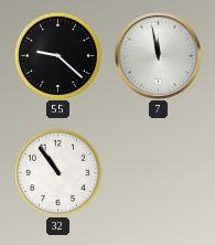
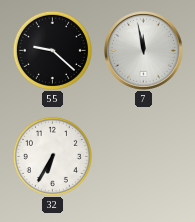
32: 10:54 -> 6:35 (52, 156)
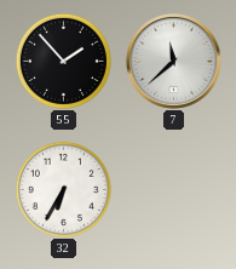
55: 9:22 -> 1:53 (63, 61)
7: 11:58 -> 11:38 (174, 62)
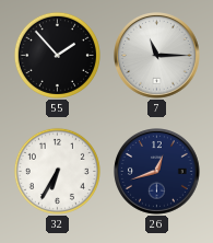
7: 11:38 -> 11:15 (157, 56)
26: none -> 12:42 (157, 172)
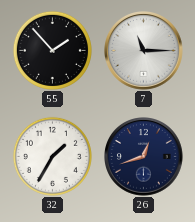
32: 6:35 -> 1:35 (52, 156)
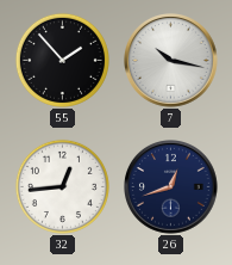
7: 11:15 -> 10:17 (171, 61)
32: 1:35 -> 12:44 (62, 186)
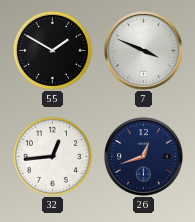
55: 1:53 -> 1:50 (52, 50)
7: 10:17 -> 3:49 (144, 51)
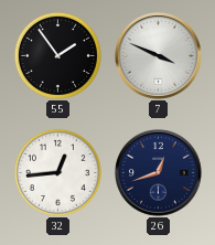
55: 1:50 -> 1:54 (57, 55)
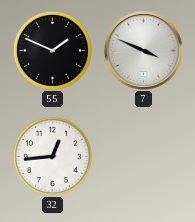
55: 1:54 -> 1:49 (52, 50)
26: 12:42 -> none (159, 173)
